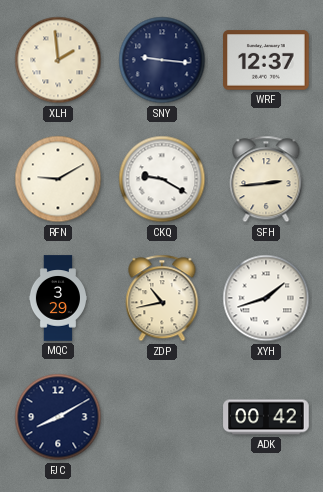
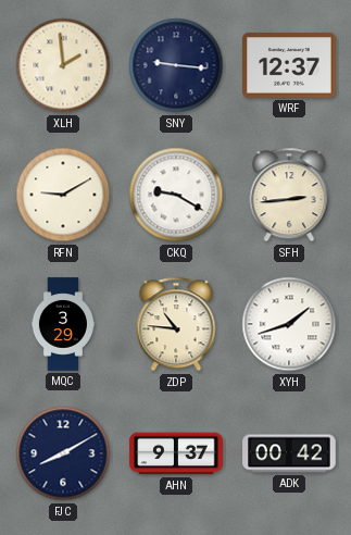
ZDP: 10:43 -> 10:46 (176, 324)
AHN: none -> 9:37 (176, 453)
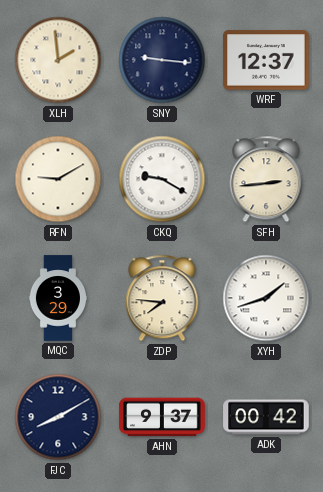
ZDP: 10:46 -> 7:46 (162, 298)
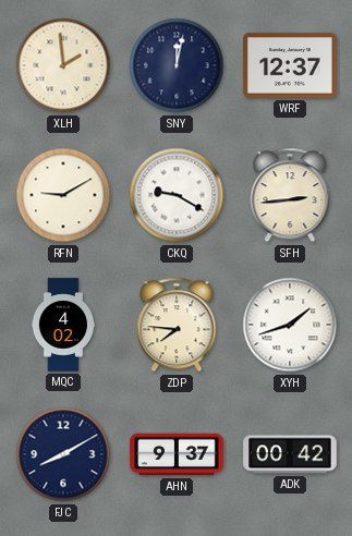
SNY: 9:16 -> 12:02 (177, 65)
MQC: 3:29 -> 4:02 (62, 325)
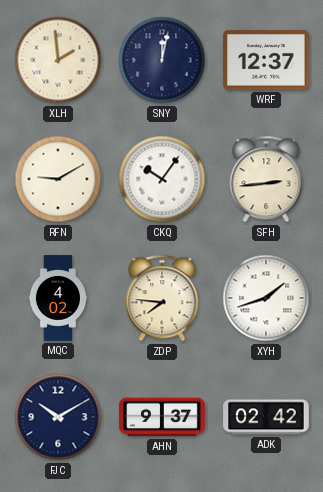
CKQ: 9:20 -> 10:06 (162, 179)
FJC: 8:10 -> 10:10 (58, 417)
ADK: 00:42 -> 02:42 (266, 417)
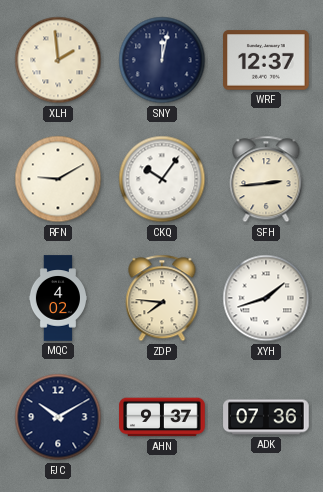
ADK: 02:42 -> 07:36 (266, 417)
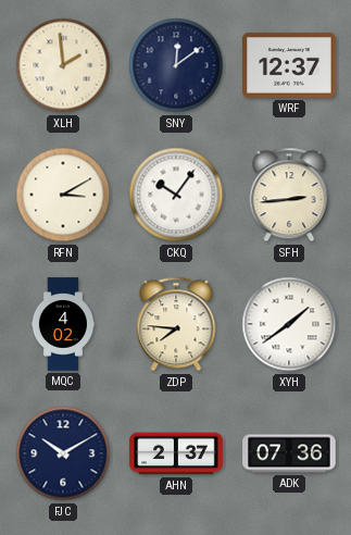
SNY: 12:02 -> 12:09 (176, 65)
RFN: 9:10 -> 3:10 (63, 195)
XYH: 1:42 -> 1:39 (289, 324)
AHN: 9:37 -> 2:37 (176, 453)
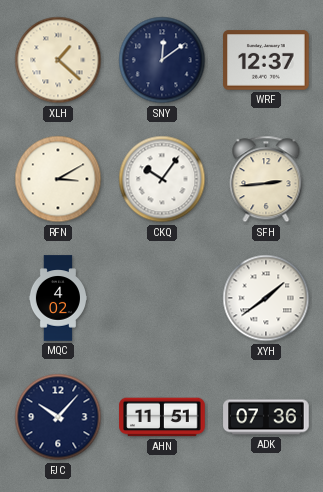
XLH: 1:59 -> 1:22 (58, 60)
ZDP: 7:46 -> none (176, 324)
FJC: 10:10 -> 10:07 (58, 417)
AHN: 2:37 -> 11:51 (162, 417)
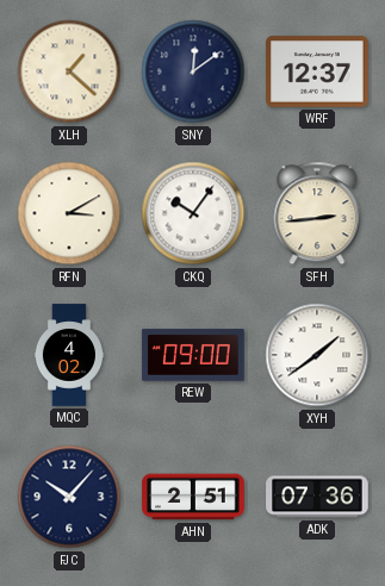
REW: none -> 09:00 (193, 355)
AHN: 11:51 -> 2:51 (193, 497)
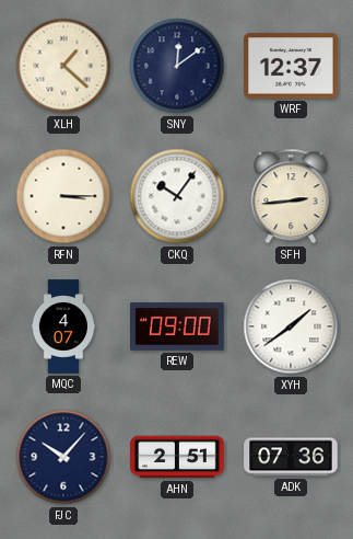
RFN: 3:10 -> 3:15 (63, 196)
MQC: 4:02 -> 4:07 (62, 326)
